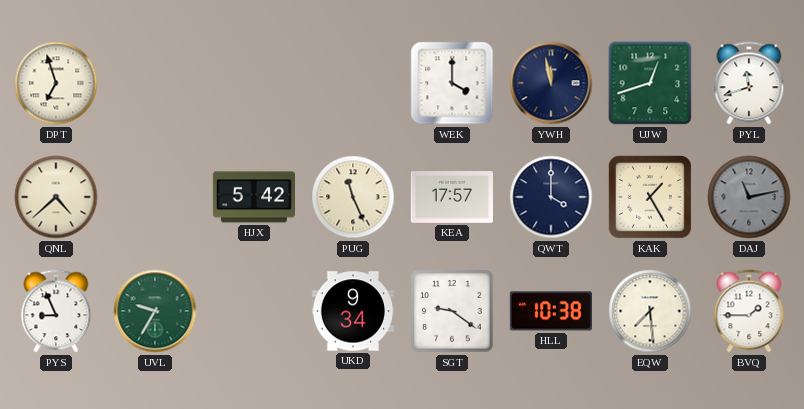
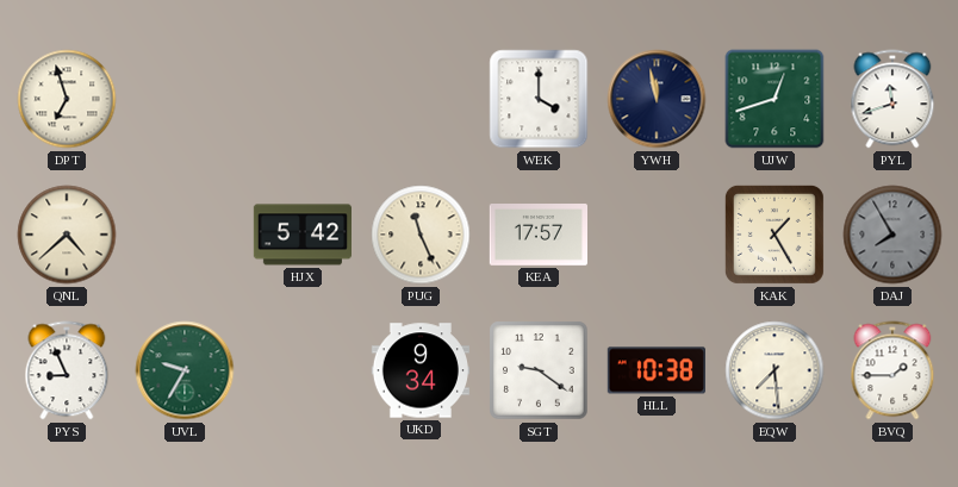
QWT: 4:00 -> none (551, 197)
DAJ: 11:13 -> 7:55 (892, 235)
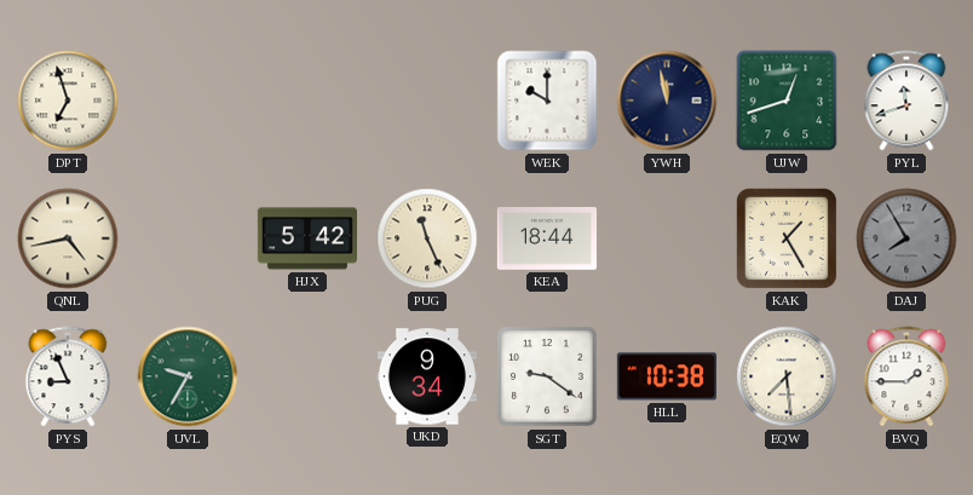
WEK: 4:00 -> 10:00 (547, 100)
QNL: 4:38 -> 4:43 (68, 238)
KEA: 17:57 -> 18:44 (546, 238)
